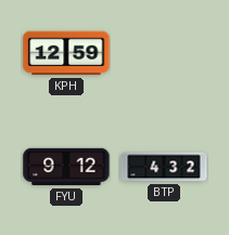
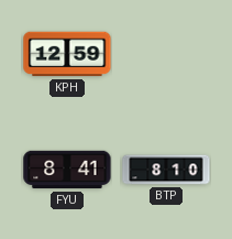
FYU: 9:12 -> 8:41 (67, 170)
BTP: 4:32 -> 8:10 (166, 170)
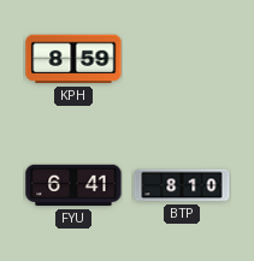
KPH: 12:59 -> 8:59 (73, 59)
FYU: 8:41 -> 6:41 (73, 185)
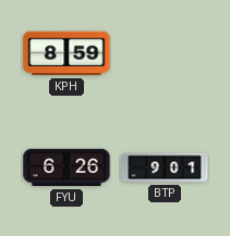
FYU: 6:41 -> 6:26 (66, 167)
BTP: 8:10 -> 9:01 (165, 167)
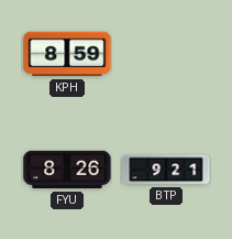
FYU: 6:26 -> 8:26 (67, 170)
BTP: 9:01 -> 9:21 (166, 170)
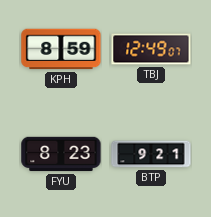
TBJ: none -> 12:49 (151, 49)
FYU: 8:26 -> 8:23 (61, 154)
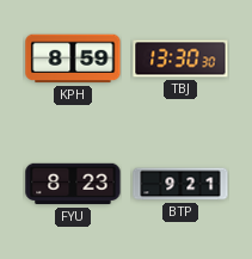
TBJ: 12:49 -> 13:30 (180, 58)
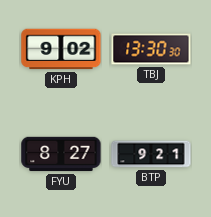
KPH: 8:59 -> 9:02 (61, 49)
FYU: 8:23 -> 8:27 (61, 154)
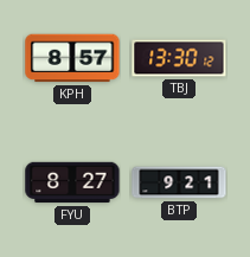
KPH: 9:02 -> 8:57 (72, 58)
TBJ: 13:30:30 -> 13:30:12 (179, 58)
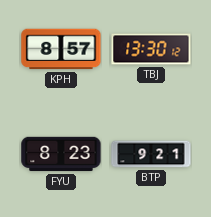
FYU: 8:27 -> 8:23 (61, 154)
